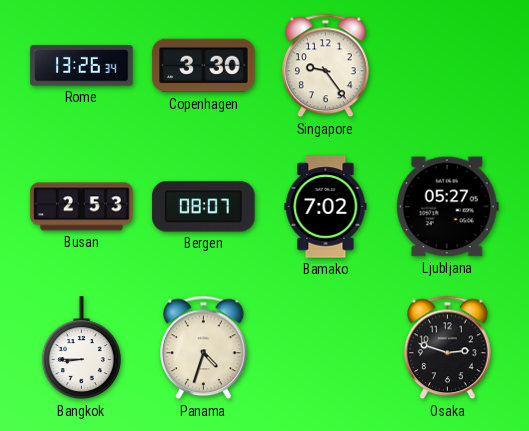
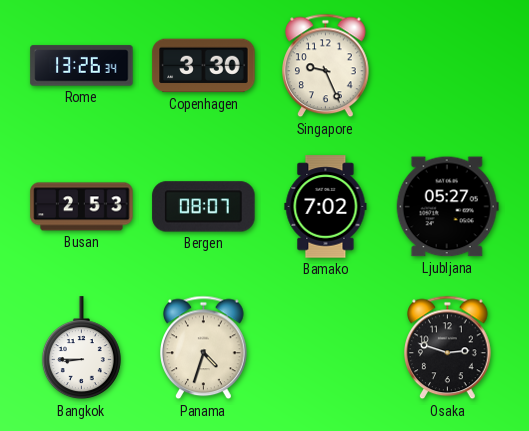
Singapore: 9:24 -> 9:26 (326, 66)
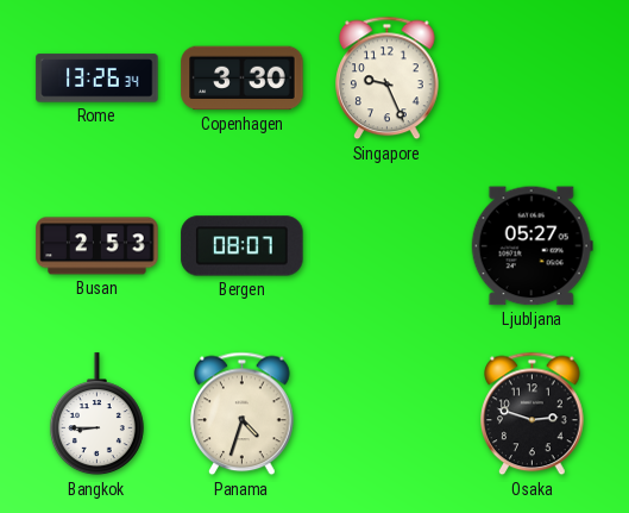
Bamako: 7:02 -> none (326, 207)
